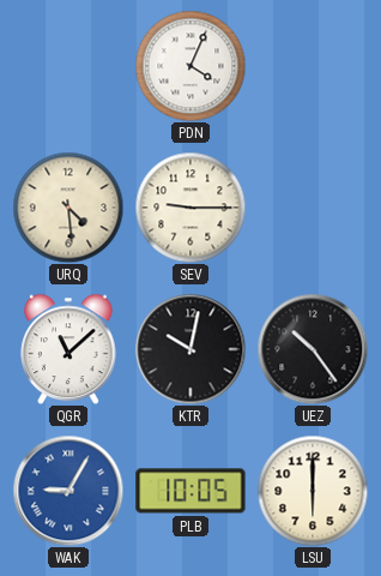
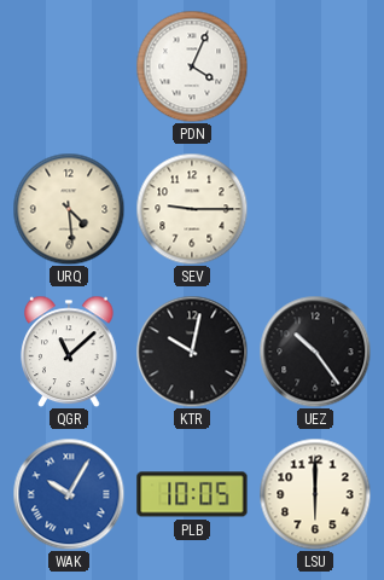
WAK: 9:05 -> 10:05 (69, 494)
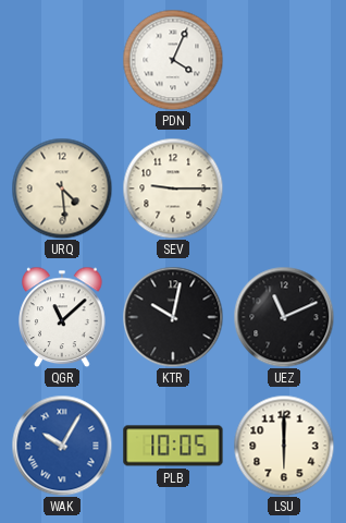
UEZ: 10:24 -> 11:11 (284, 317)
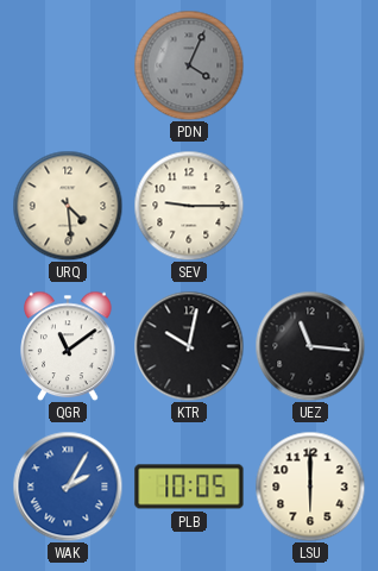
PDN dial: white -> grey (189, 65)
QGR: 11:08 -> 11:09 (68, 346)
UEZ: 11:11 -> 11:16 (310, 346)
WAK: 10:05 -> 2:05 (68, 487)
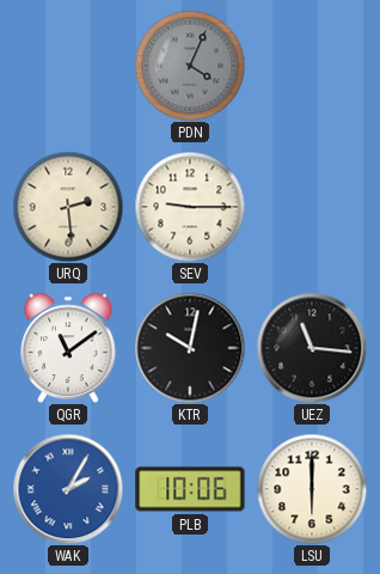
URQ: 4:29 -> 2:29 (68, 207)
PLB: 10:05 -> 10:06 (190, 489)
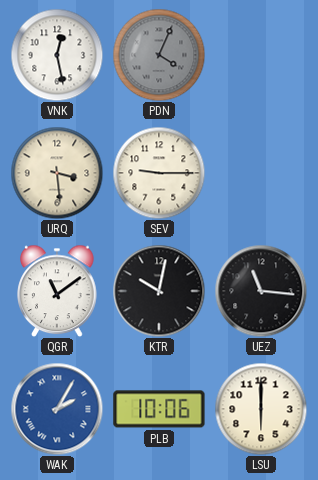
VNK: none -> 12:28 (57, 55)
URQ: 2:29 -> 3:29 (57, 173)
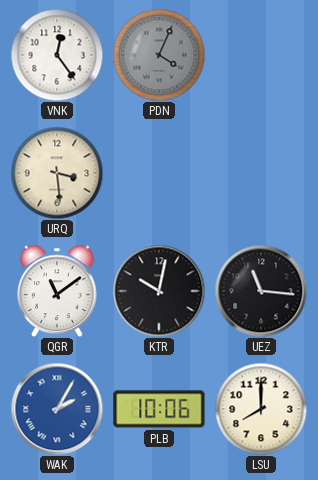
VNK: 12:28 -> 12:24 (57, 55)
SEV: 9:15 -> none (159, 173)
LSU: 6:00 -> 8:00 (261, 409)
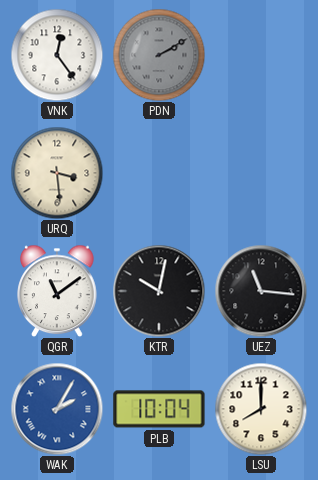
PDN: 4:04 -> 2:10 (159, 55)
PLB: 10:06 -> 10:04 (159, 409)
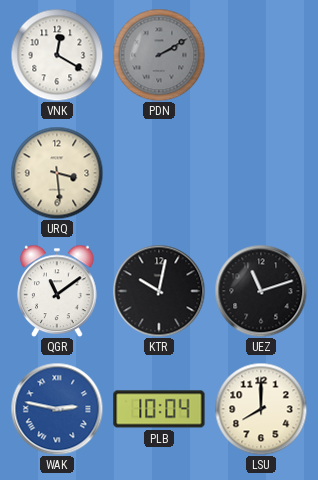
VNK: 12:24 -> 12:20 (57, 55)
UEZ: 11:16 -> 11:12 (261, 291)
WAK: 2:05 -> 2:47 (57, 409)
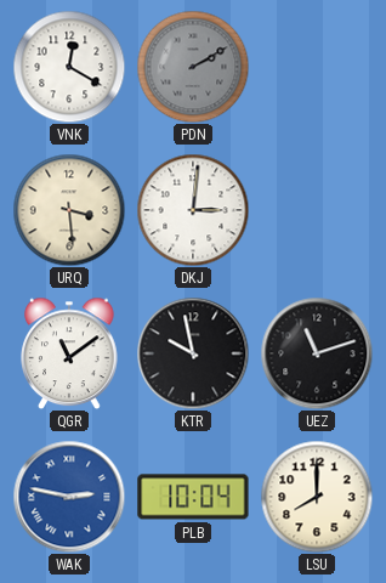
DKJ: none -> 3:01 (193, 210)
KTR: 10:02 -> 9:58 (193, 353)
